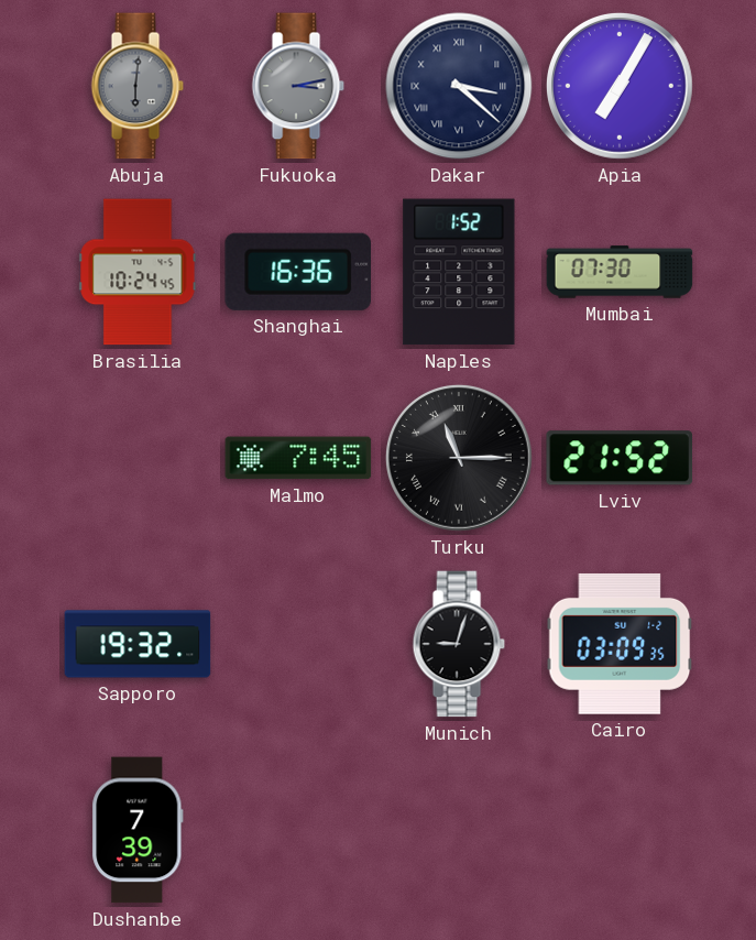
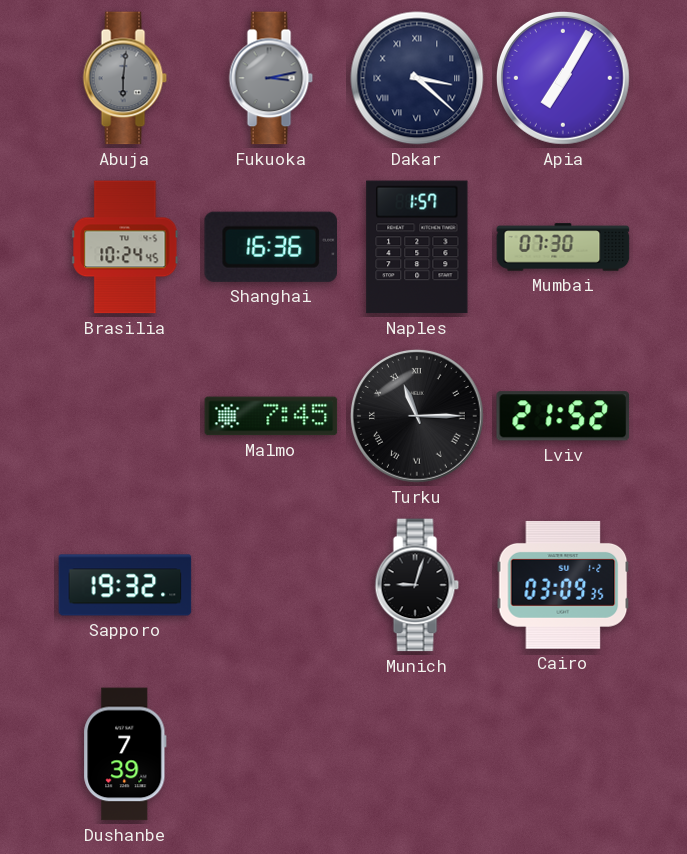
Naples: 1:52 -> 1:57 (417, 247)
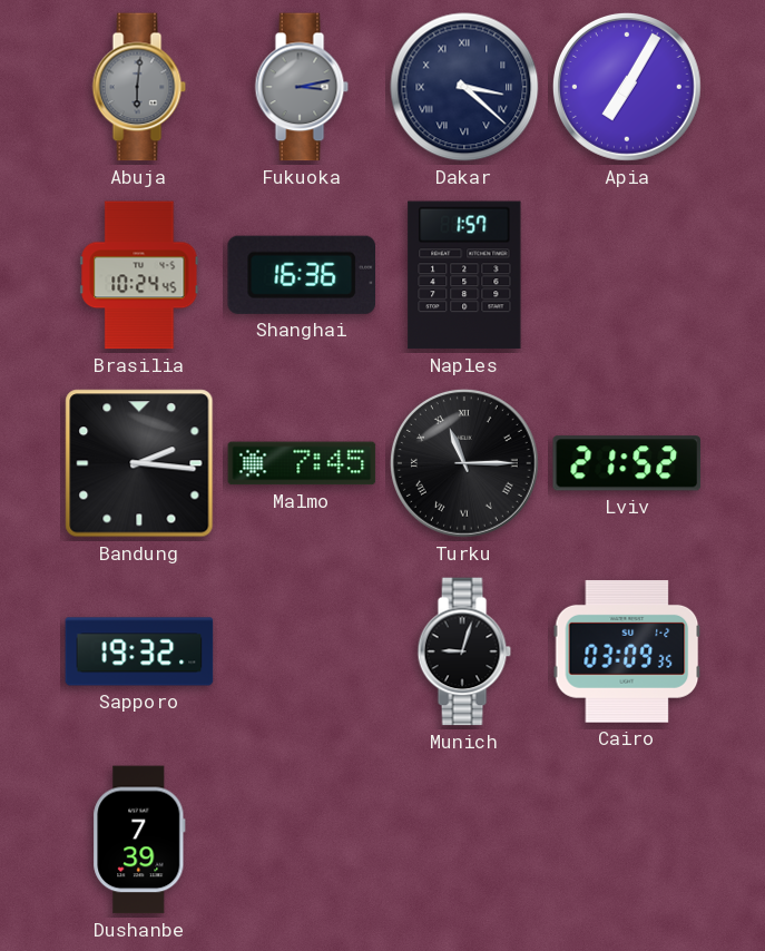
Mumbai: 07:30 -> none (563, 247)
Bandung: none -> 2:16 (139, 463)
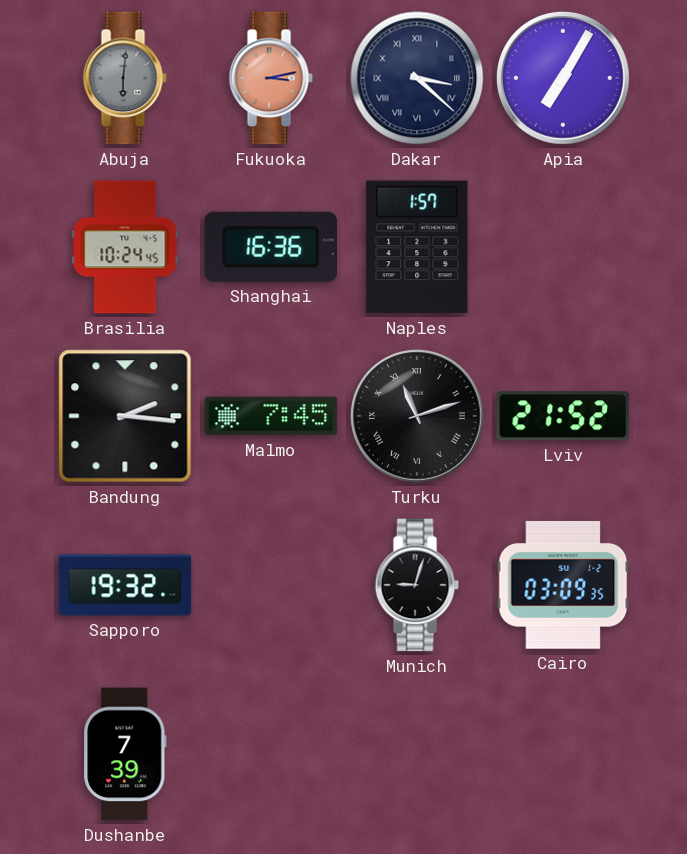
Fukuoka dial: grey -> salmon (271, 78)
Turku: 11:15 -> 11:12 (417, 416)
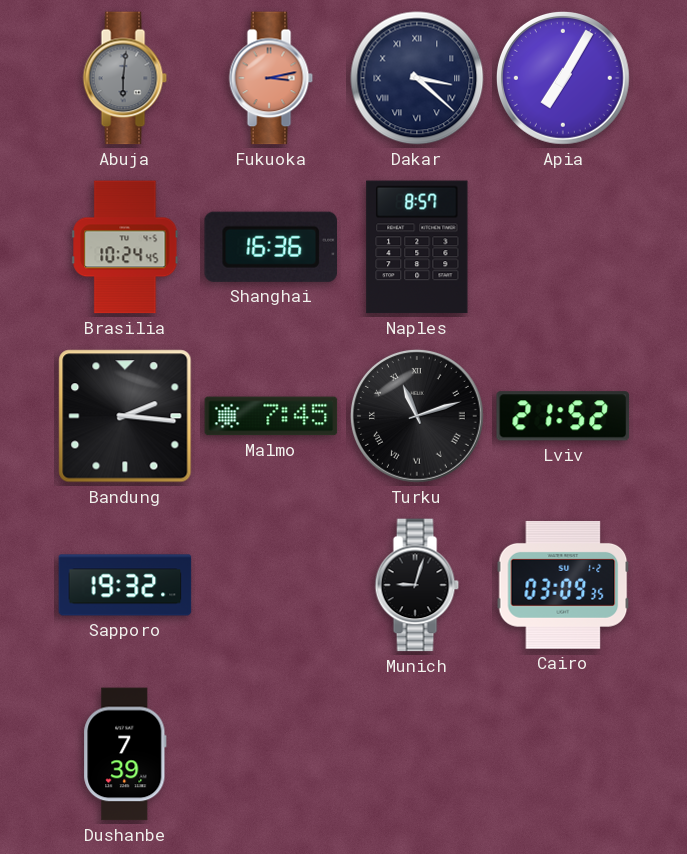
Naples: 1:57 -> 8:57 (417, 247)
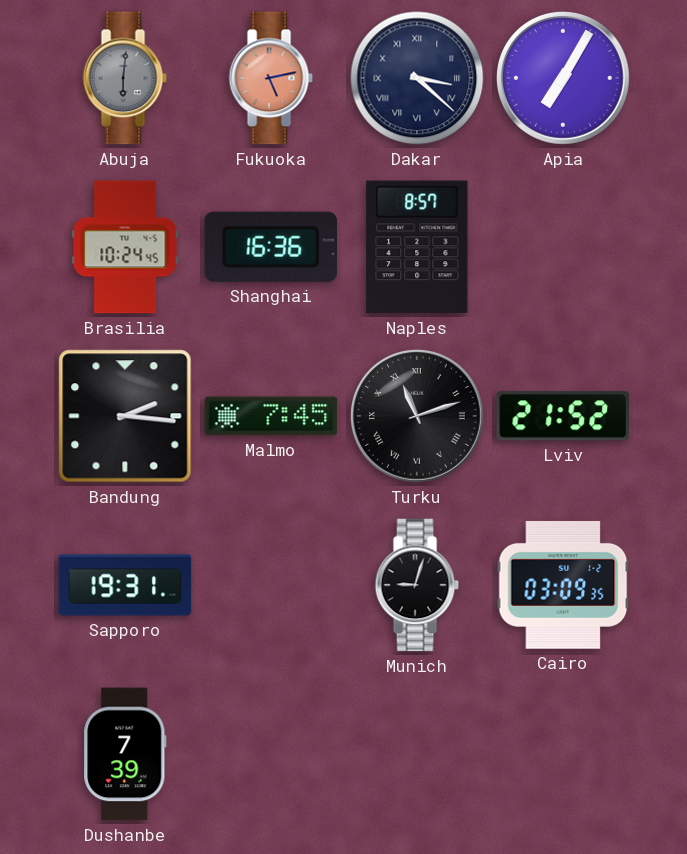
Fukuoka: 3:13 -> 5:13 (271, 78)
Sapporo: 19:32 -> 19:31 (125, 585)
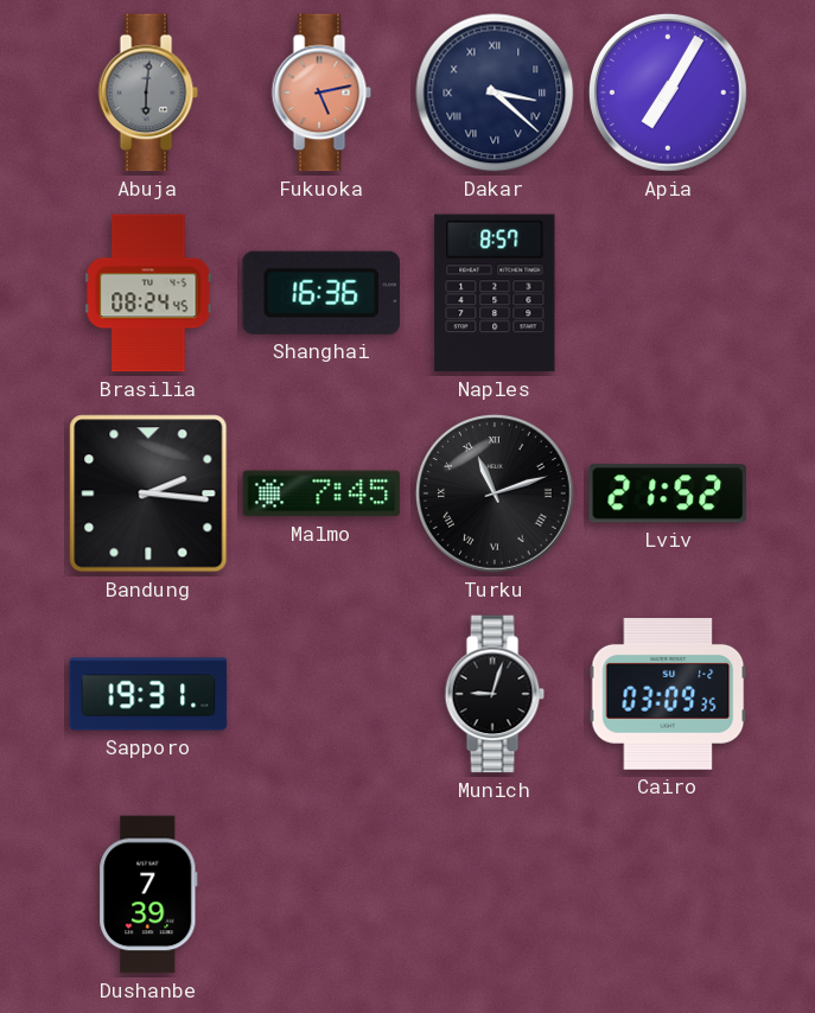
Brasilia: 10:24 -> 08:24 (148, 293)
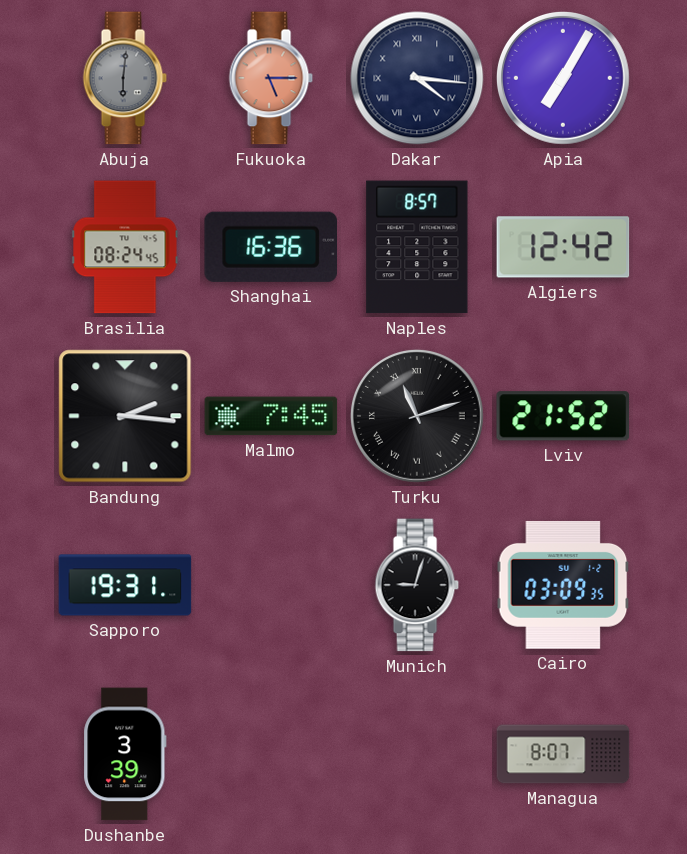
Fukuoka: 5:13 -> 5:15 (271, 78)
Dakar: 3:22 -> 4:16 (417, 78)
Algiers: none -> 12:42 (563, 247)
Dushanbe: 7:39 -> 3:39 (125, 754)
Managua: none -> 8:07 (563, 754)
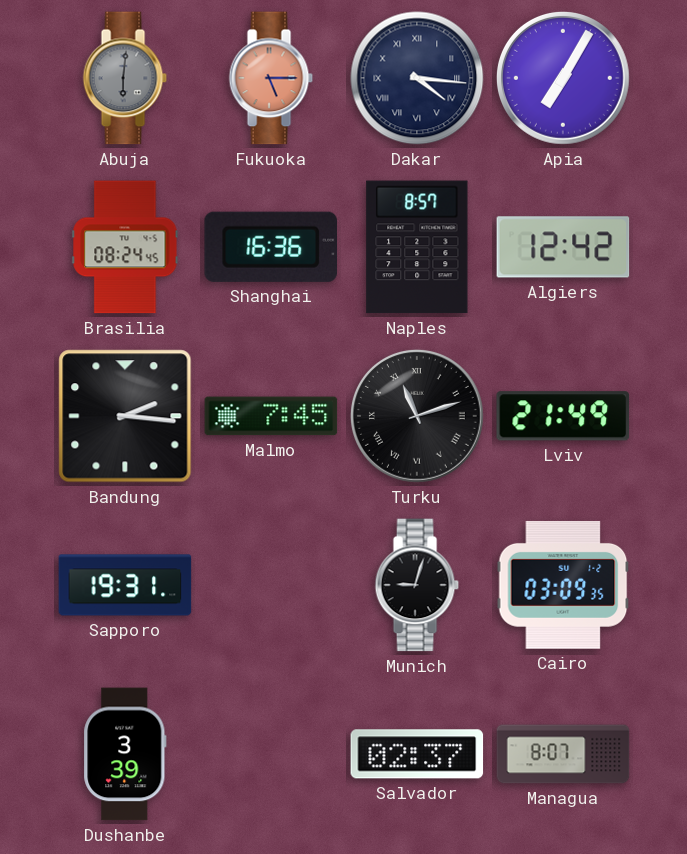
Lviv: 21:52 -> 21:49 (563, 416)
Salvador: none -> 02:37 (417, 754)
